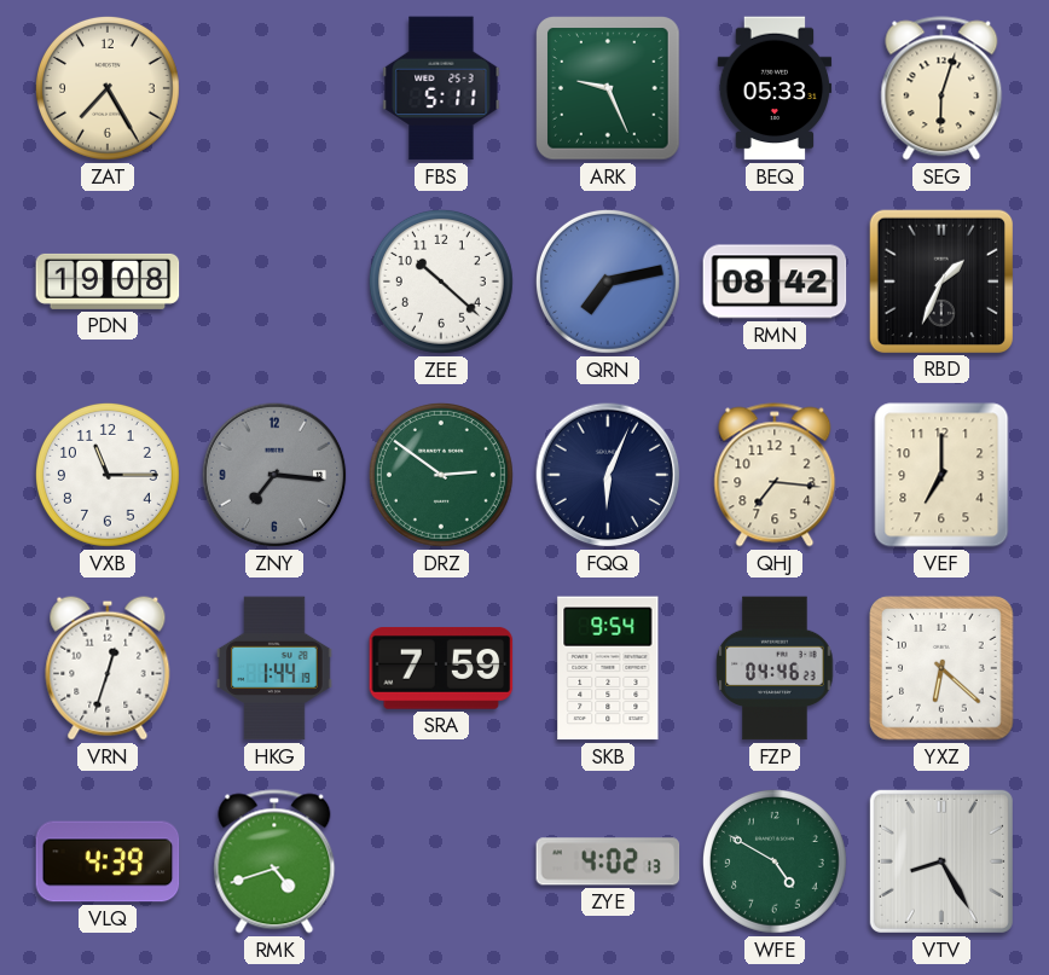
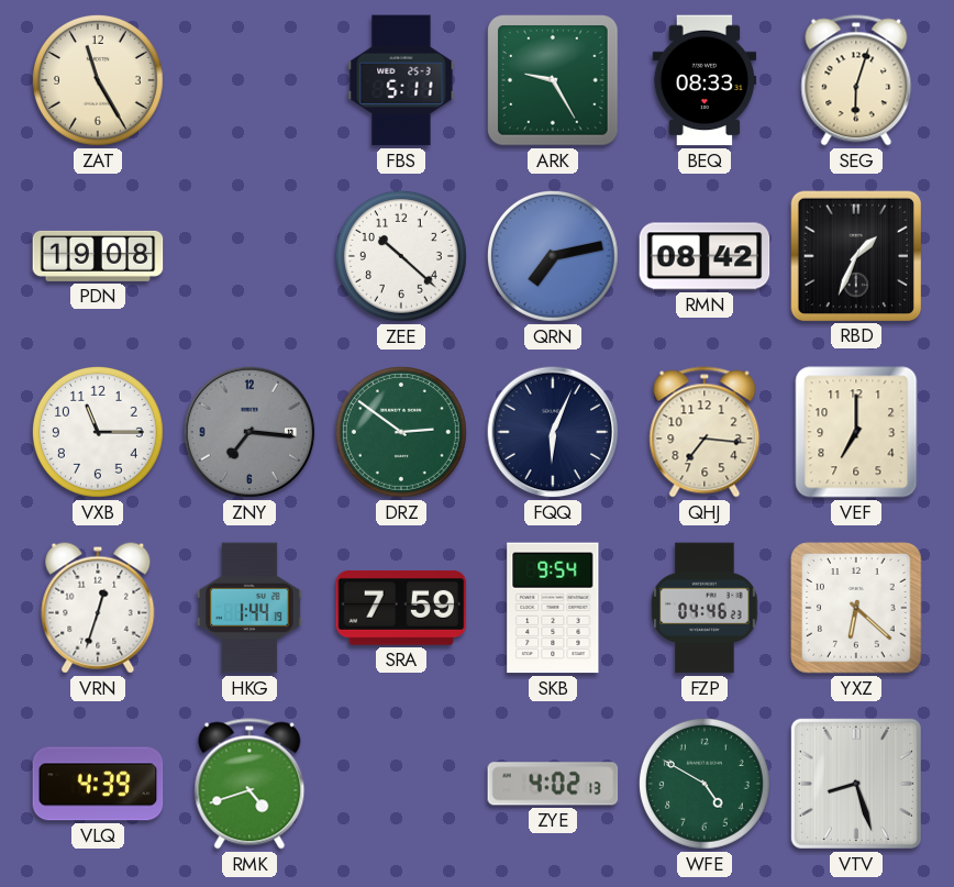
ZAT: 7:25 -> 11:25 (98, 80)
ARK: 9:26 -> 9:25 (553, 80)
BEQ: 05:33 -> 08:33 (705, 80)
VTV: 8:25 -> 8:27 (856, 784)
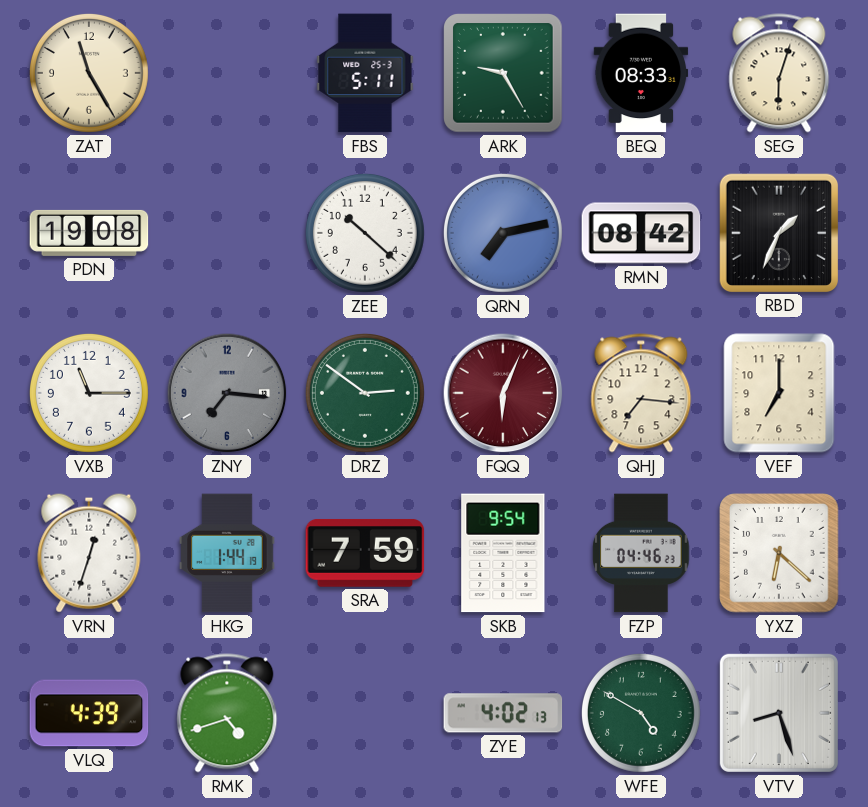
FQQ dial: navy -> burgundy (503, 393)
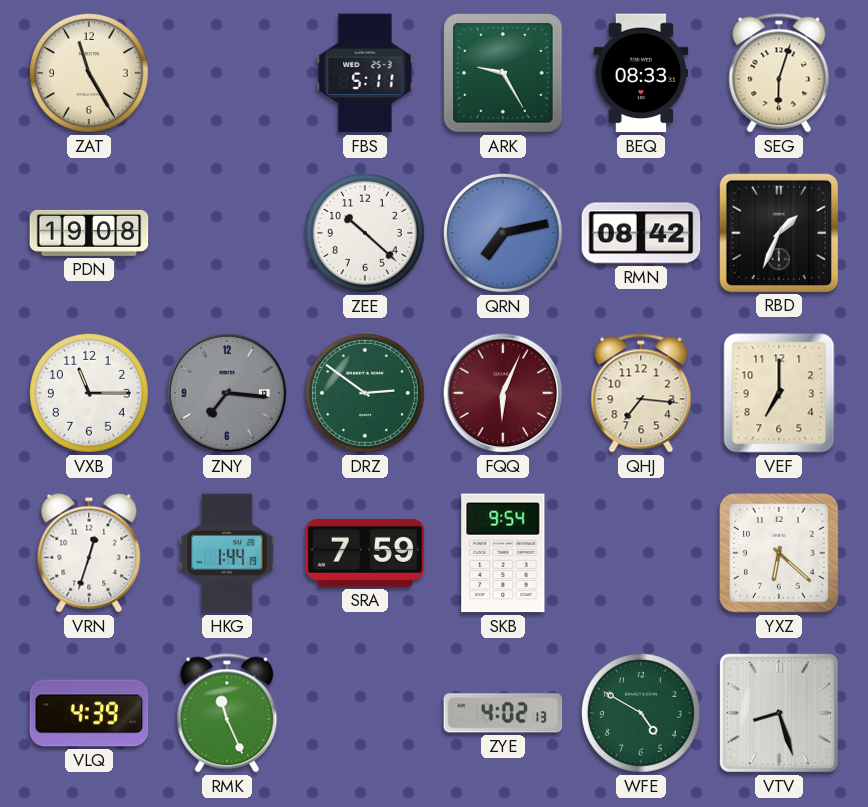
FZP: 04:46 -> none (641, 553)
RMK: 4:42 -> 11:26 (227, 713)
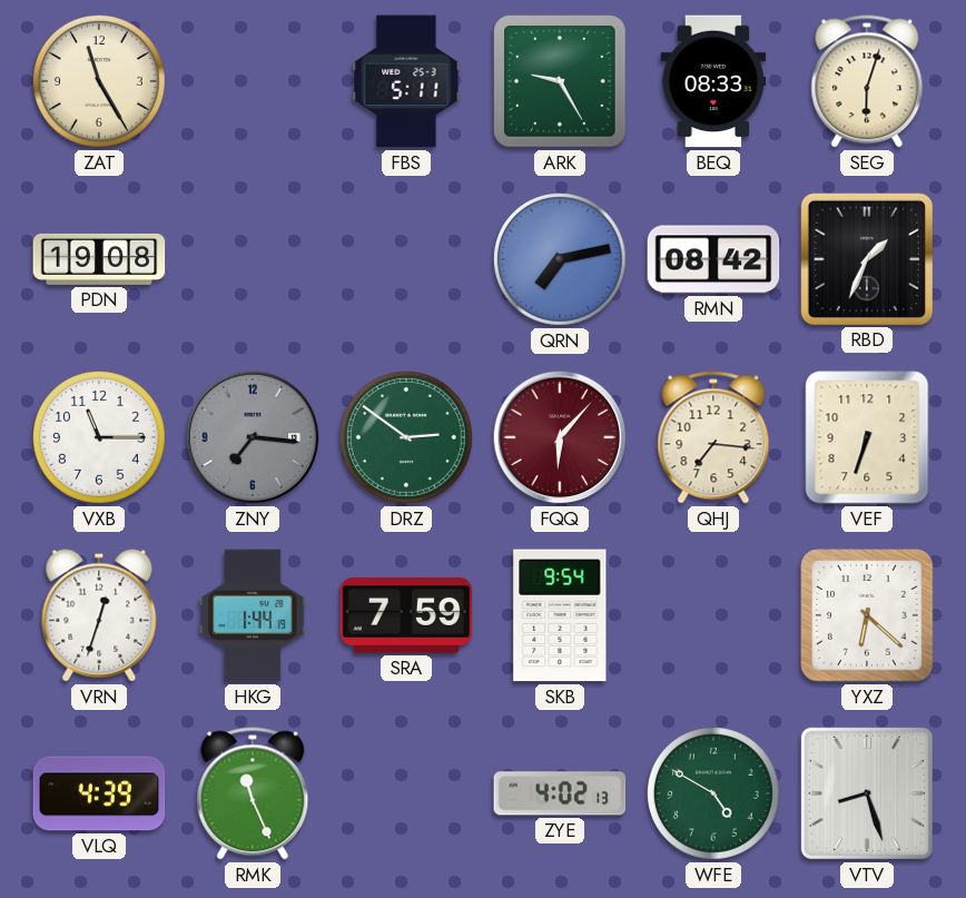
ZEE: 10:22 -> none (365, 233)
FQQ: 6:04 -> 6:07 (560, 437)
VEF: 7:00 -> 6:33 (867, 437)
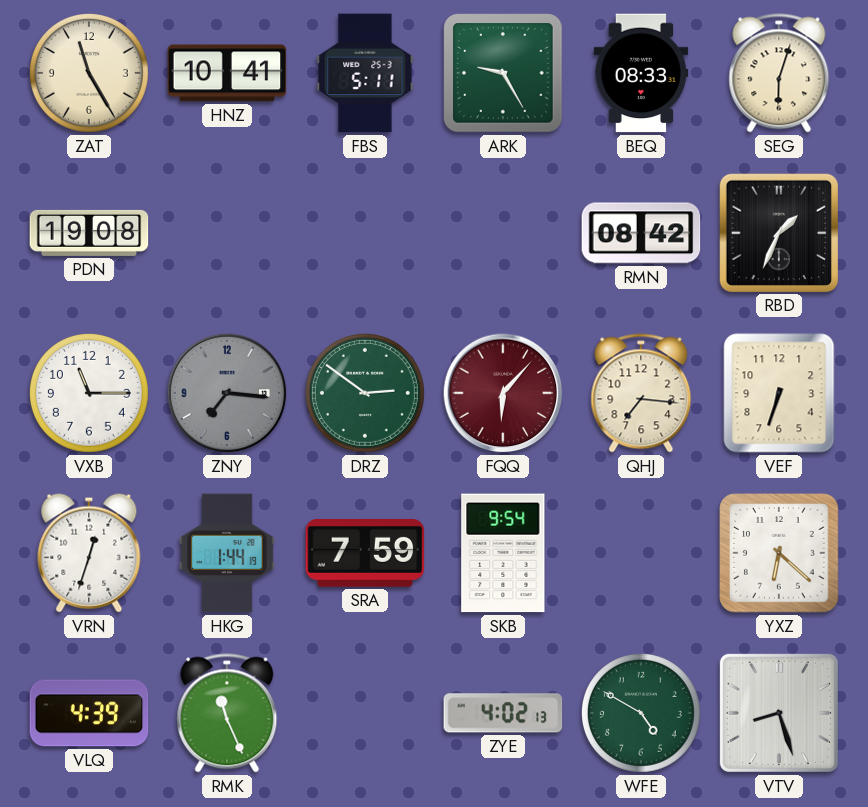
HNZ: none -> 10:41 (227, 73)
QRN: 7:13 -> none (560, 259)
